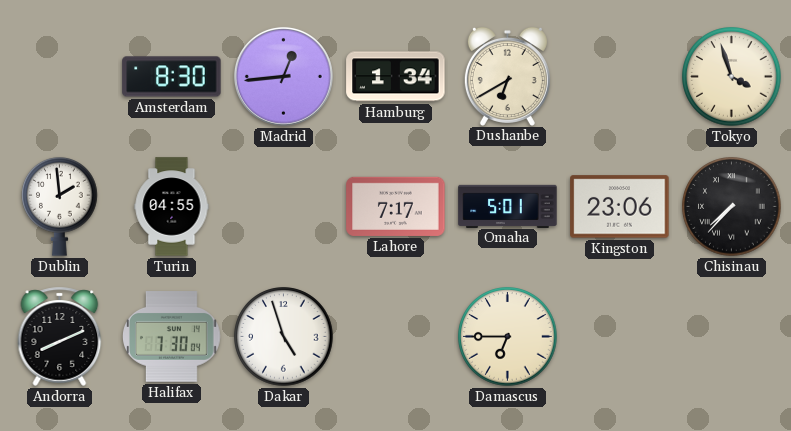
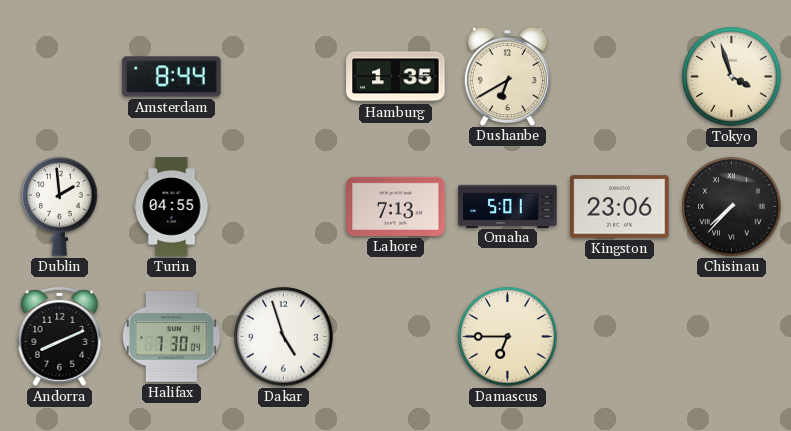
Amsterdam: 8:30 -> 8:44 (172, 77)
Madrid: 12:44 -> none (283, 76)
Hamburg: 1:34 -> 1:35 (396, 77)
Lahore: 7:17 -> 7:13 (396, 206)
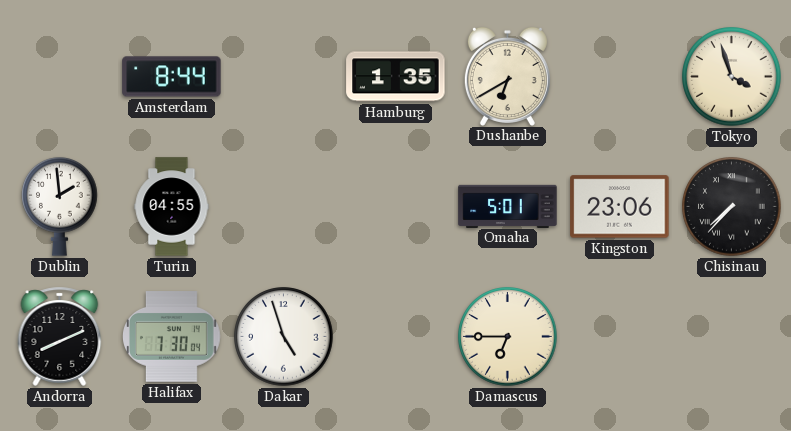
Lahore: 7:13 -> none (396, 206)
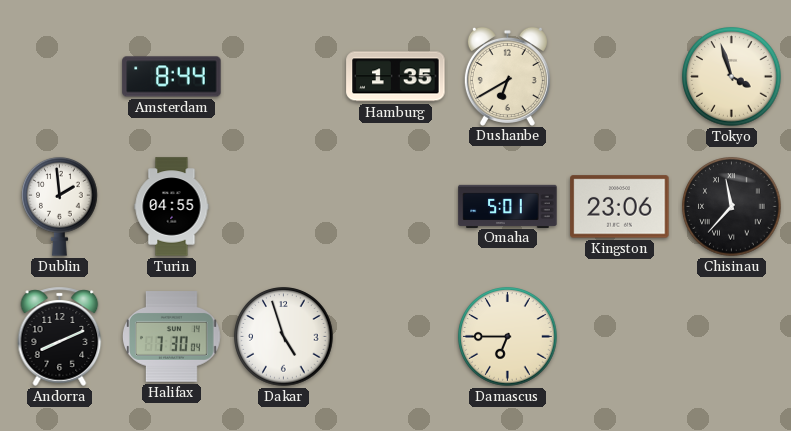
Chisinau: 7:37 -> 11:37 (732, 207)
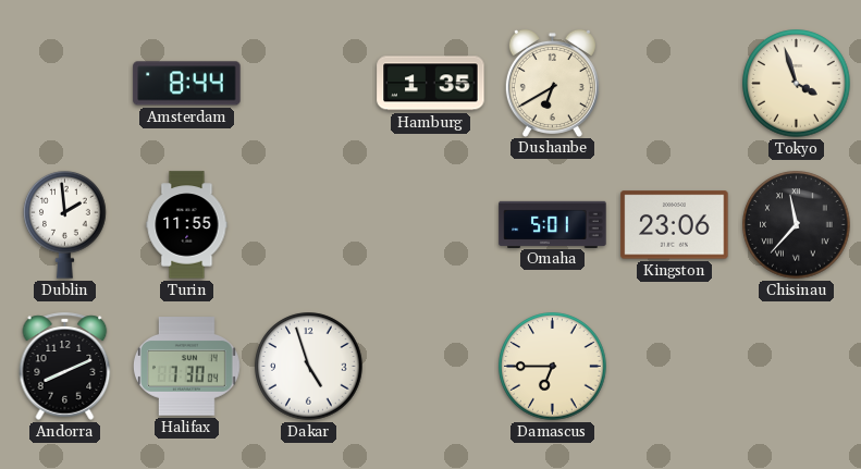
Turin: 04:55 -> 11:55 (187, 225)
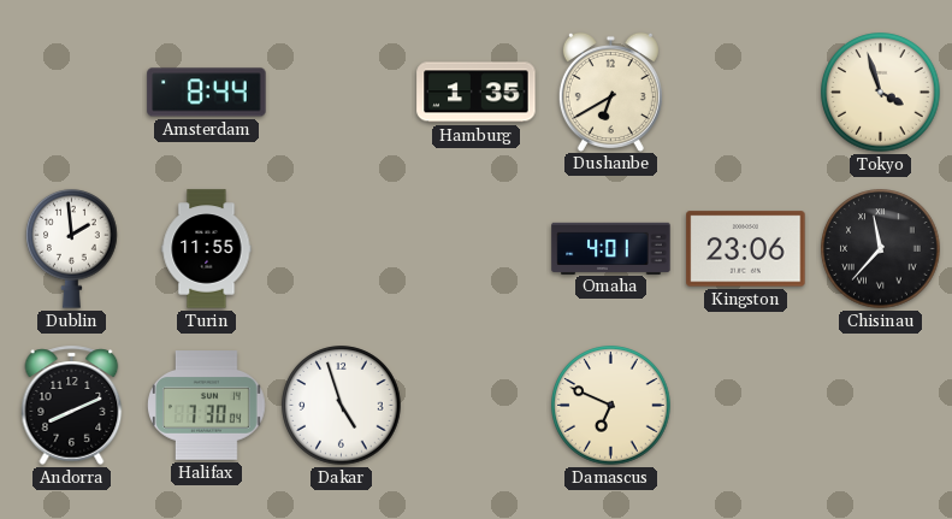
Omaha: 5:01 -> 4:01 (611, 248)
Damascus: 6:45 -> 6:49 (611, 406)
